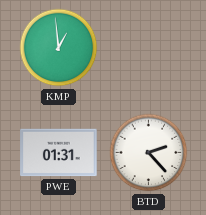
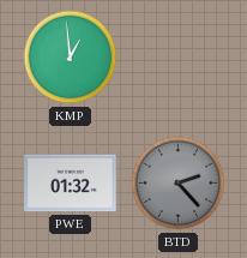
PWE: 01:31 -> 01:32 (71, 184)
BTD dial: white -> grey (179, 184)
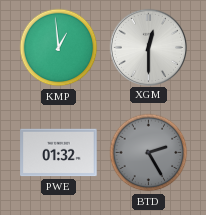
XGM: none -> 12:30 (148, 47)
BTD: 2:23 -> 2:25 (149, 153)
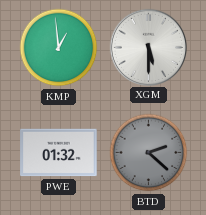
XGM: 12:30 -> 5:30 (148, 47)
BTD: 2:25 -> 2:22 (149, 153)
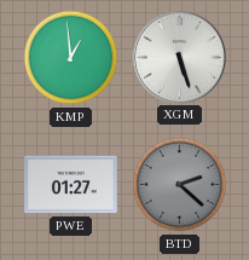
XGM: 5:30 -> 5:27 (179, 57)
PWE: 01:32 -> 01:27 (71, 185)
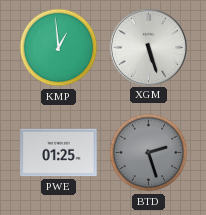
PWE: 01:27 -> 01:25 (59, 153)
BTD: 2:22 -> 2:27 (149, 153)
